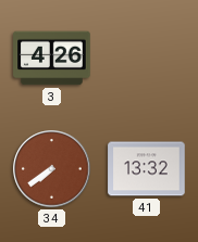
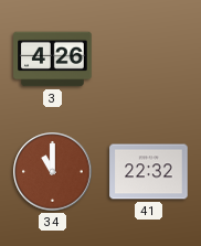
34: 7:39 -> 11:00 (53, 172)
41: 13:32 -> 22:32 (149, 172)
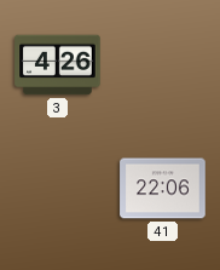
34: 11:00 -> none (53, 172)
41: 22:32 -> 22:06 (163, 189)
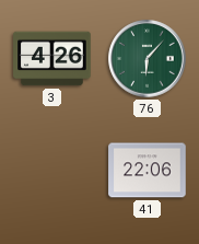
76: none -> 6:07 (148, 59)
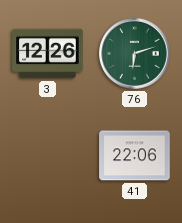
3: 4:26 -> 12:26 (48, 54)
76: 6:07 -> 6:12 (135, 54)
